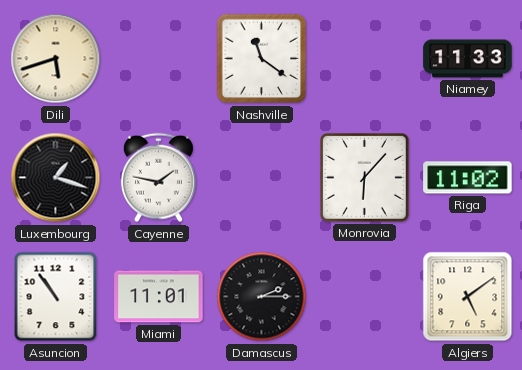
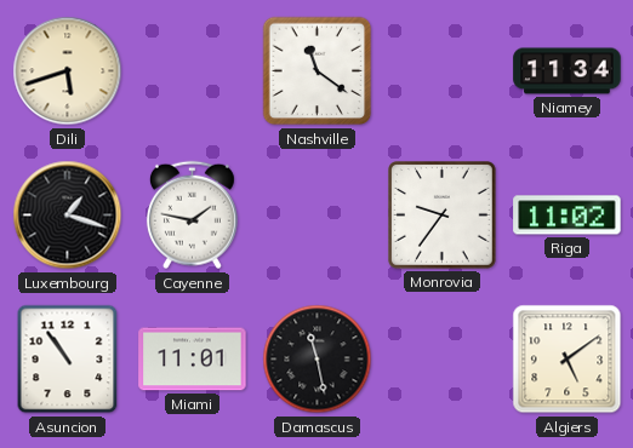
Niamey: 11:33 -> 11:34 (568, 71)
Monrovia: 6:07 -> 9:36 (443, 216)
Damascus: 2:15 -> 11:28 (318, 360)
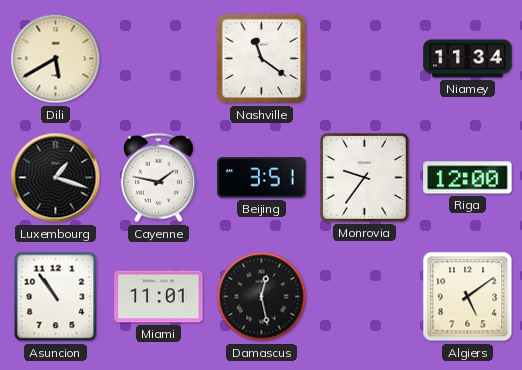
Dili: 5:42 -> 5:40 (56, 59)
Beijing: none -> 3:51 (262, 178)
Riga: 11:02 -> 12:00 (468, 178)
Damascus: 11:28 -> 12:28 (262, 297)
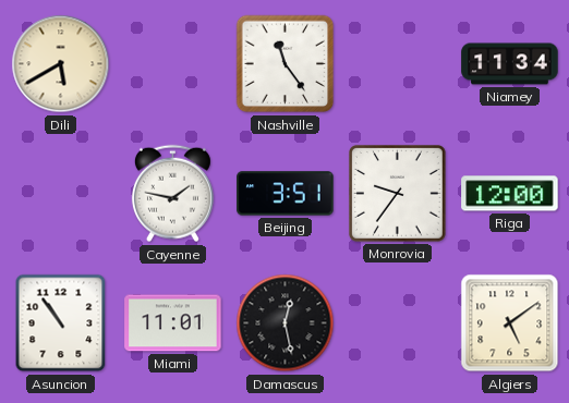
Nashville: 11:21 -> 11:24 (286, 64)
Luxembourg: 1:18 -> none (56, 178)
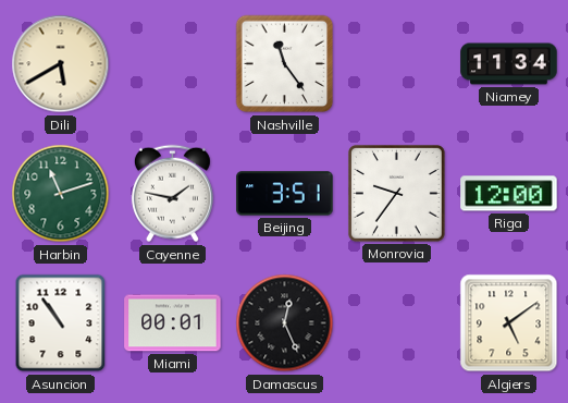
Harbin: none -> 11:12 (61, 194)
Miami: 11:01 -> 00:01 (173, 323)
Damascus: 12:28 -> 12:26 (285, 323)
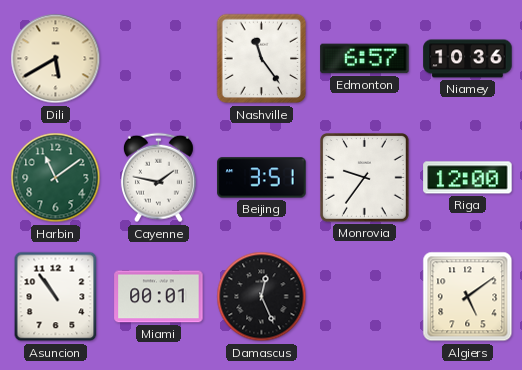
Edmonton: none -> 6:57 (365, 59)
Niamey: 11:34 -> 10:36 (468, 59)
Harbin: 11:12 -> 11:09 (56, 178)
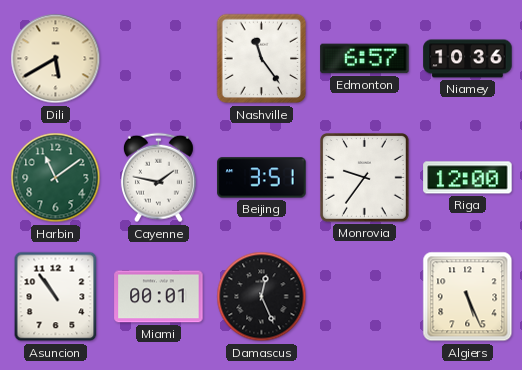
Algiers: 5:09 -> 5:26 (468, 297)
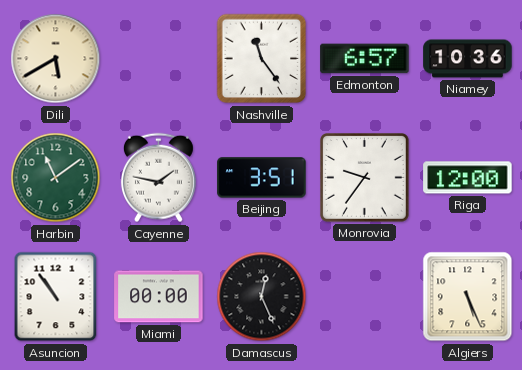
Miami: 00:01 -> 00:00 (159, 297)
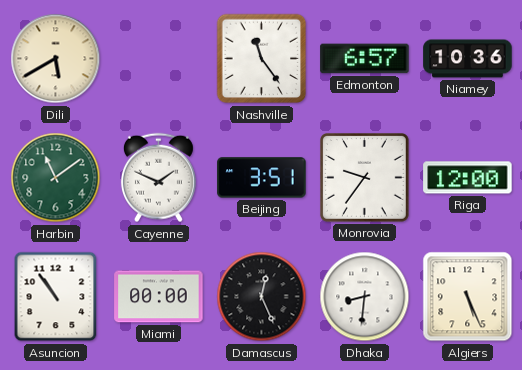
Cayenne: 1:47 -> 1:49 (158, 178)
Dhaka: none -> 8:31 (365, 297)
